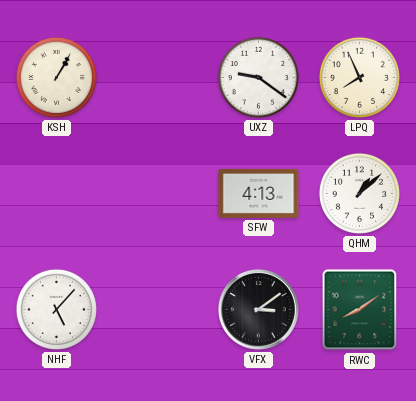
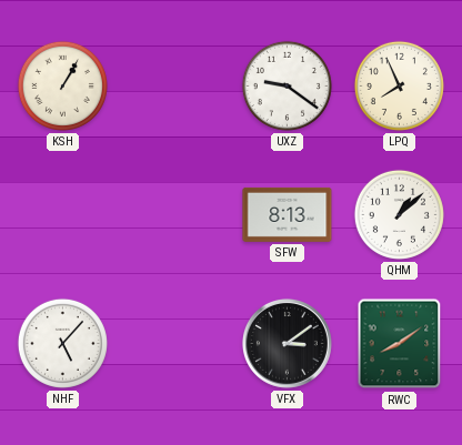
SFW: 4:13 -> 8:13 (288, 214)
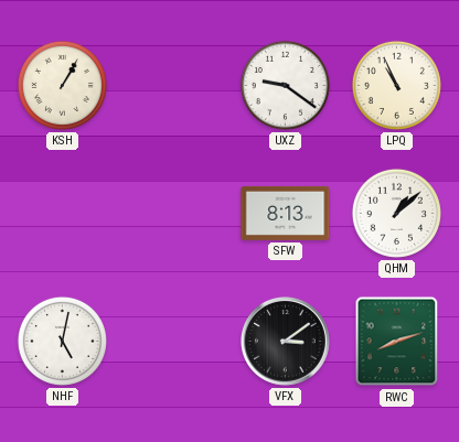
LPQ: 7:56 -> 10:56 (396, 85)
NHF: 5:07 -> 5:02 (62, 341)
RWC: 8:09 -> 8:12 (397, 342)
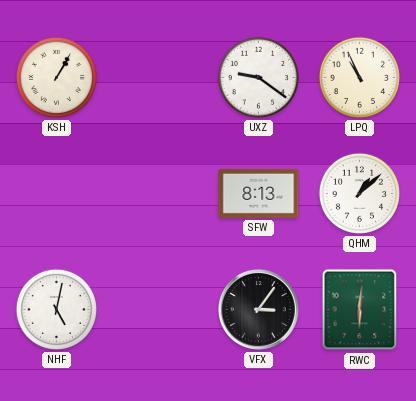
VFX: 3:09 -> 3:06 (258, 309)
RWC: 8:12 -> 6:01 (360, 310)
